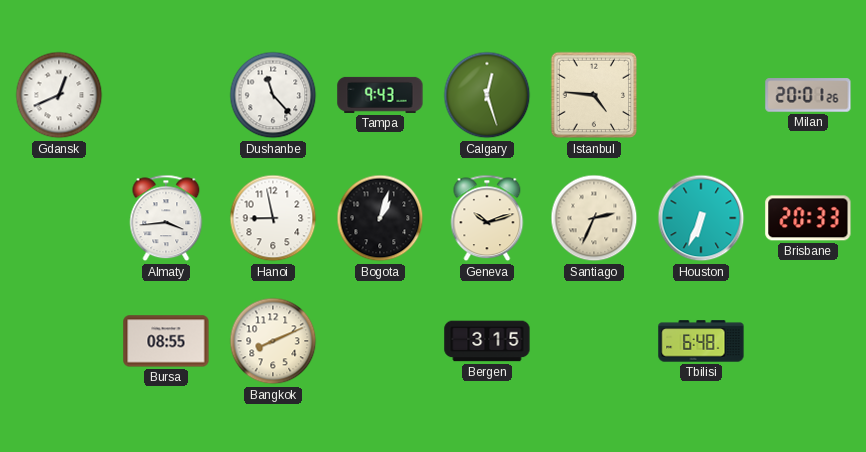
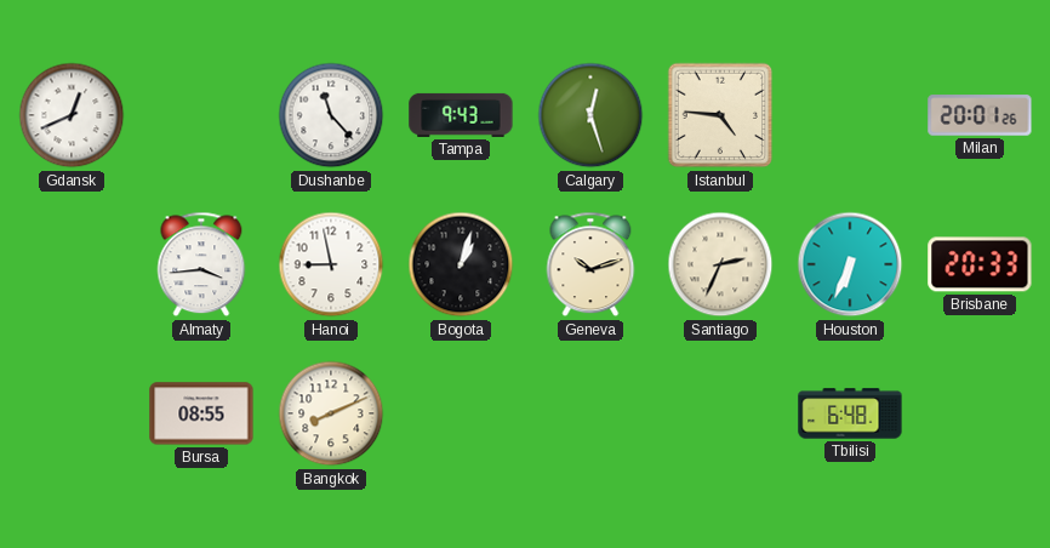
Bergen: 3:15 -> none (487, 341)
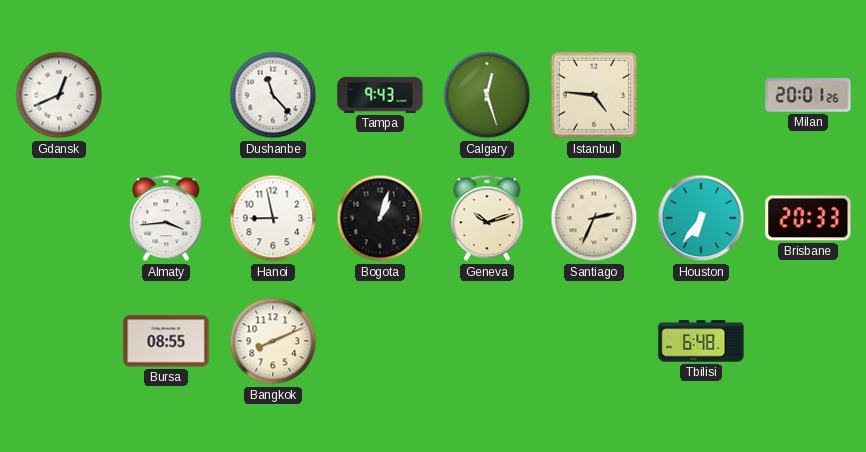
Houston: 6:34 -> 6:36 (701, 218)
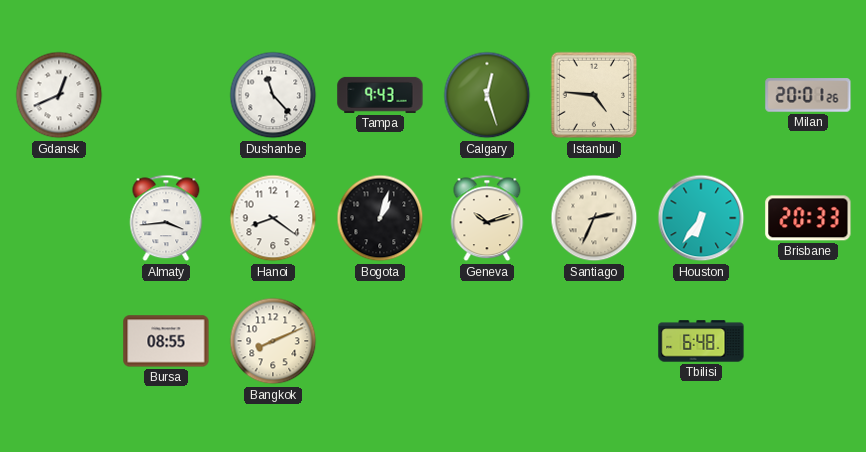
Hanoi: 8:58 -> 8:21 (273, 218)
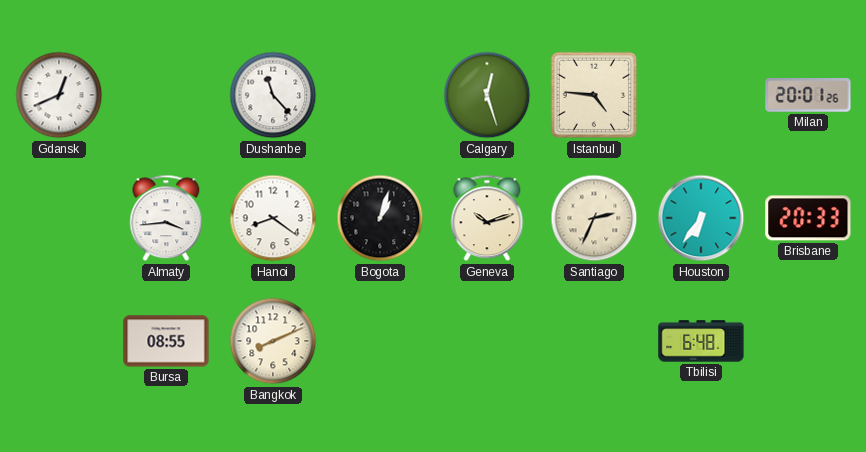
Tampa: 9:43 -> none (380, 95)
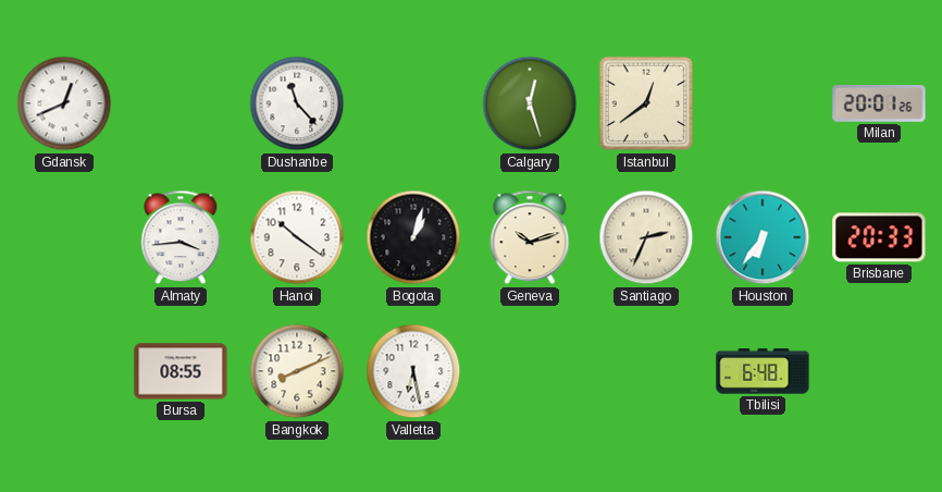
Istanbul: 4:46 -> 12:39 (646, 103)
Hanoi: 8:21 -> 10:21 (297, 237)
Valletta: none -> 6:28 (413, 371)
